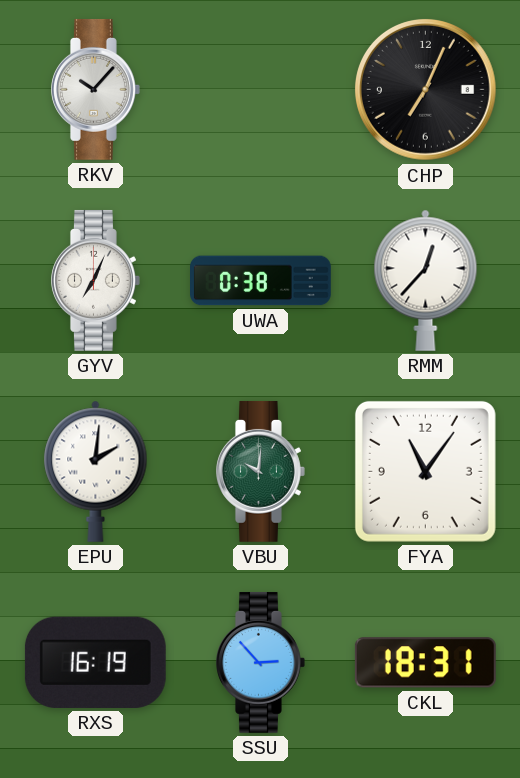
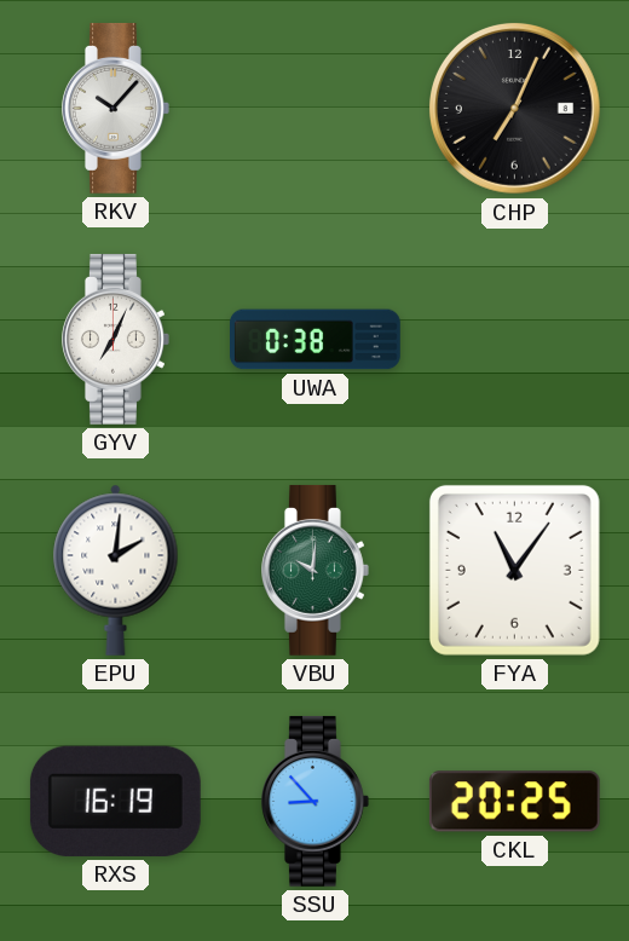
RMM: 12:37 -> none (426, 280)
SSU: 2:53 -> 8:53 (316, 801)
CKL: 18:31 -> 20:25 (514, 802)
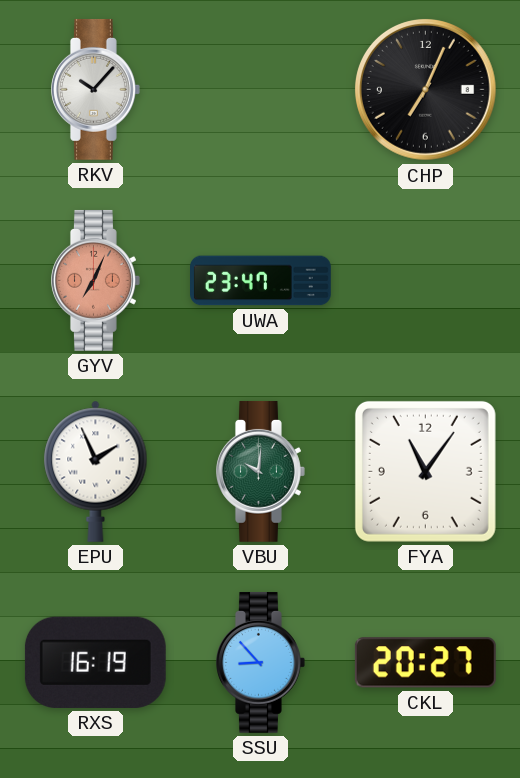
GYV dial: white -> salmon (96, 280)
UWA: 0:38 -> 23:47 (261, 281)
EPU: 2:01 -> 1:56 (96, 471)
CKL: 20:25 -> 20:27 (425, 663)
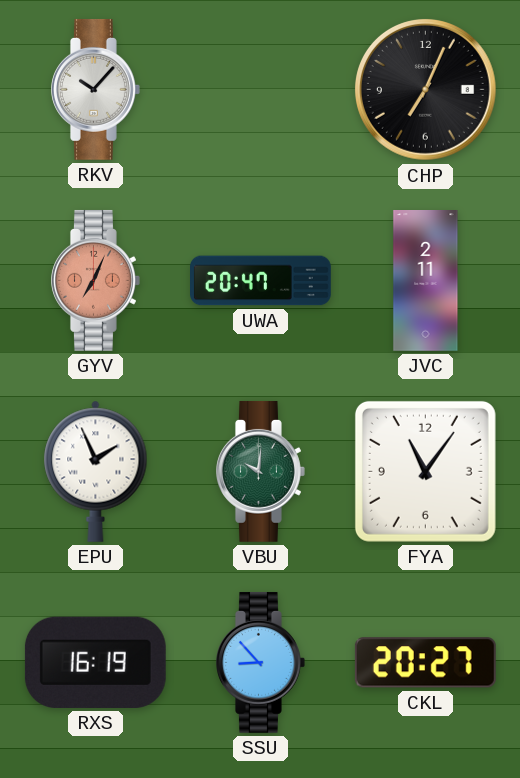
UWA: 23:47 -> 20:47 (261, 281)
JVC: none -> 2:11 (426, 281)
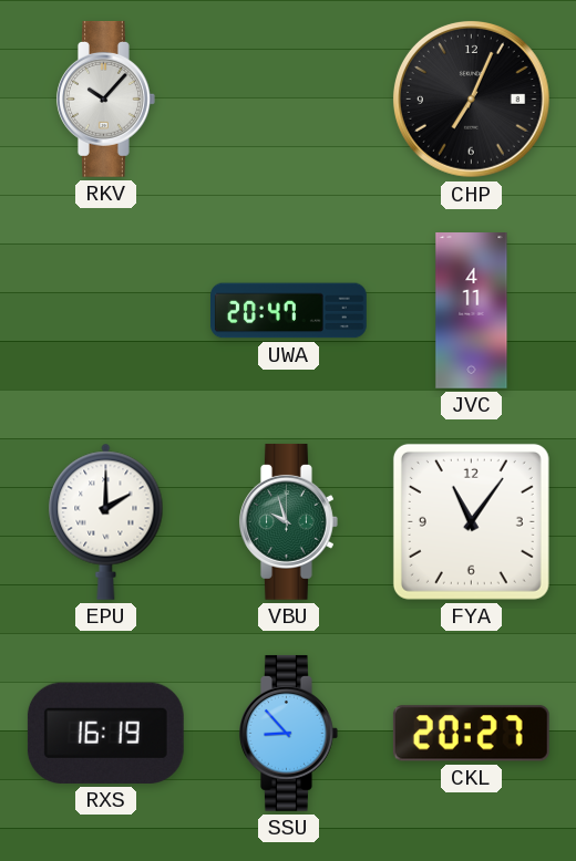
GYV: 7:04 -> none (96, 280)
JVC: 2:11 -> 4:11 (472, 311)
EPU: 1:56 -> 2:00 (106, 521)
VBU: 10:01 -> 9:57 (289, 521)
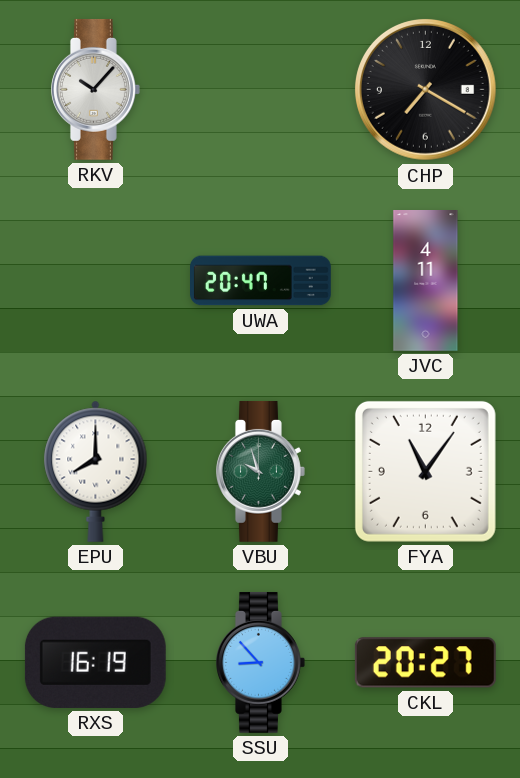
CHP: 7:04 -> 7:20 (425, 89)
EPU: 2:00 -> 8:00 (96, 471)
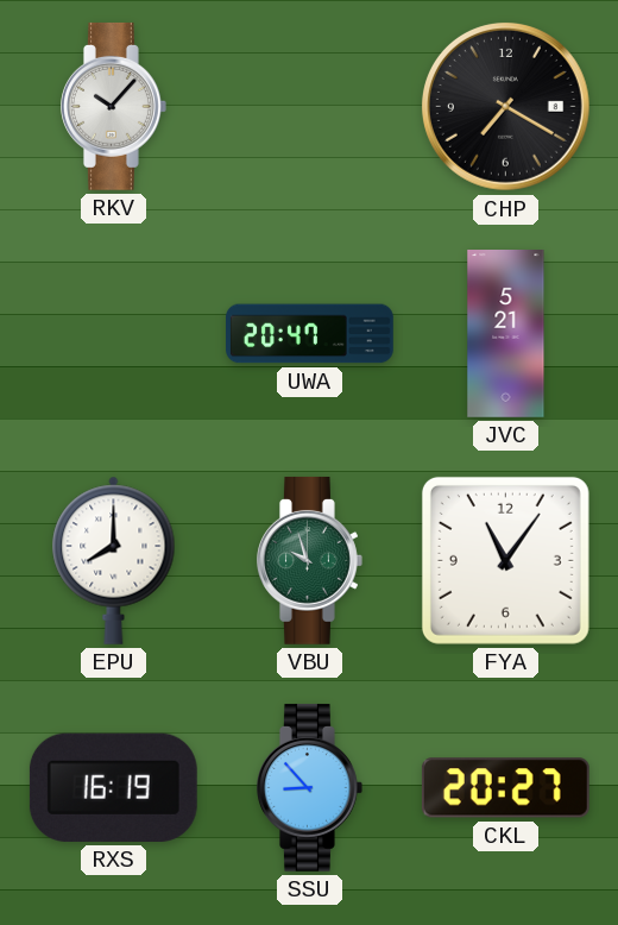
JVC: 4:11 -> 5:21 (506, 334)
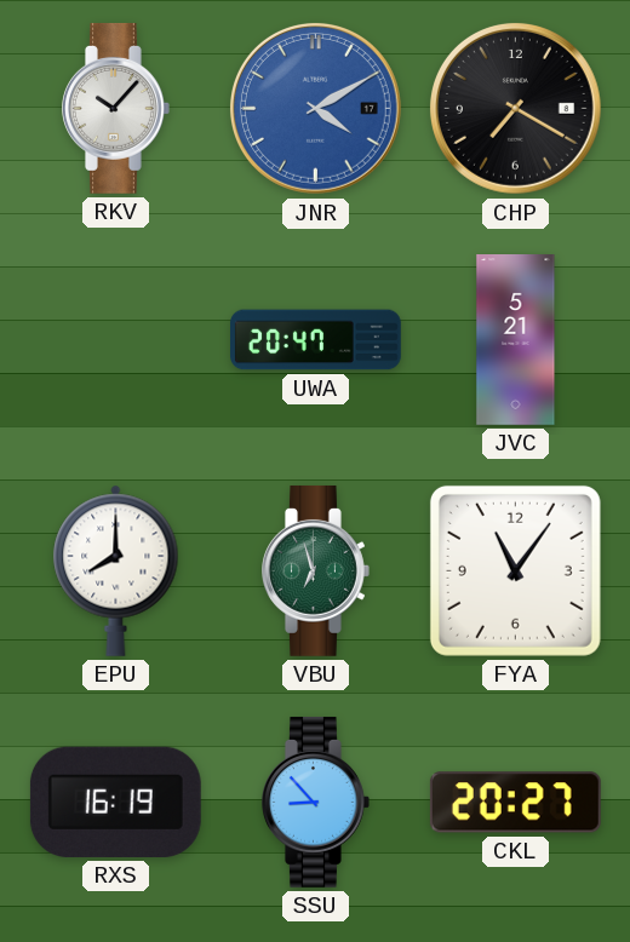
JNR: none -> 4:10 (315, 108)
VBU: 9:57 -> 6:57 (316, 570)
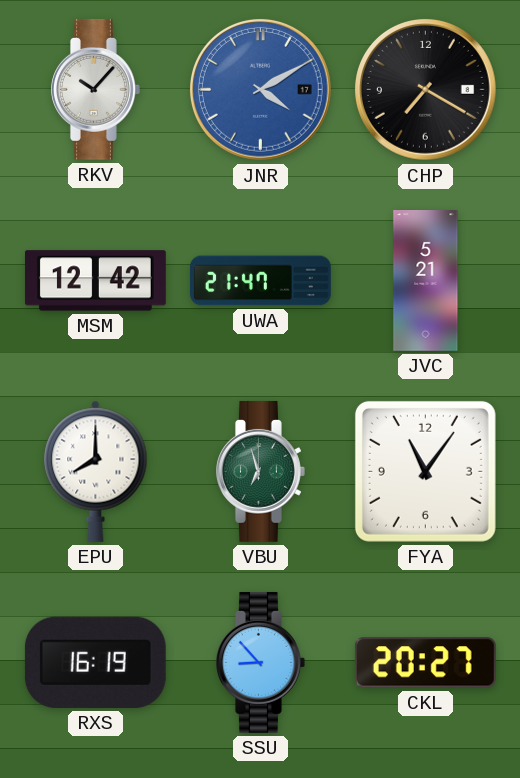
MSM: none -> 12:42 (95, 281)
UWA: 20:47 -> 21:47 (261, 281)
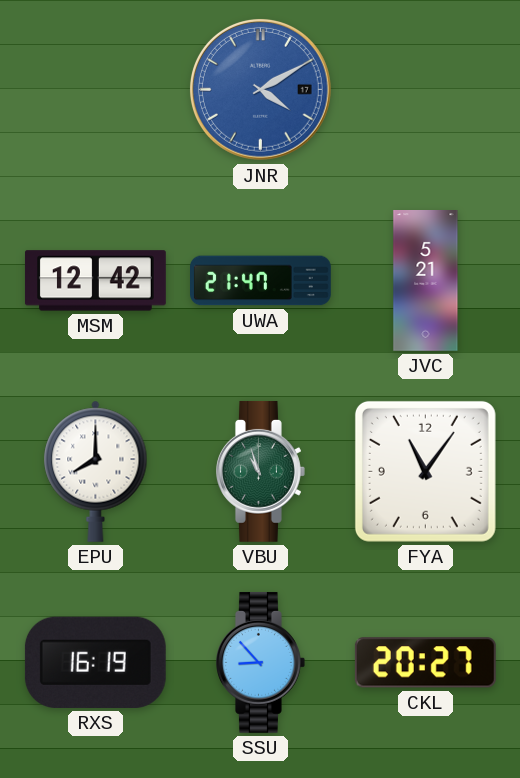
RKV: 10:07 -> none (96, 89)
CHP: 7:20 -> none (425, 89)
VBU: 6:57 -> 10:57 (261, 471)
